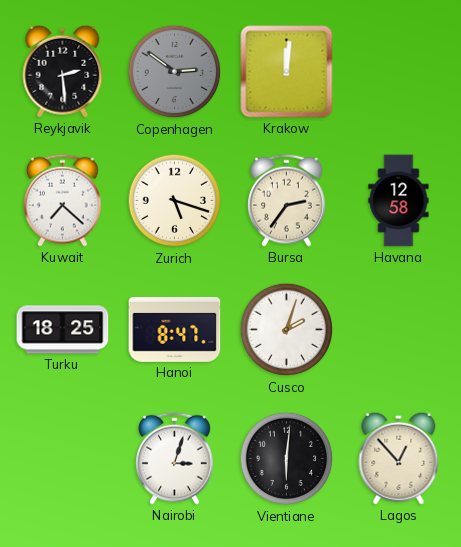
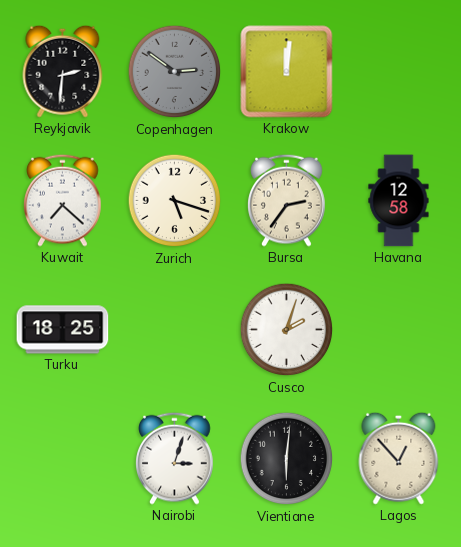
Reykjavik: 2:29 -> 2:31 (63, 71)
Hanoi: 8:47 -> none (175, 329)
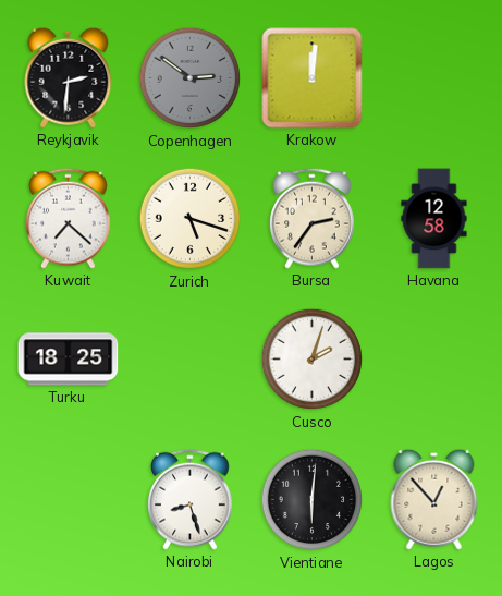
Nairobi: 3:03 -> 8:27 (191, 499)
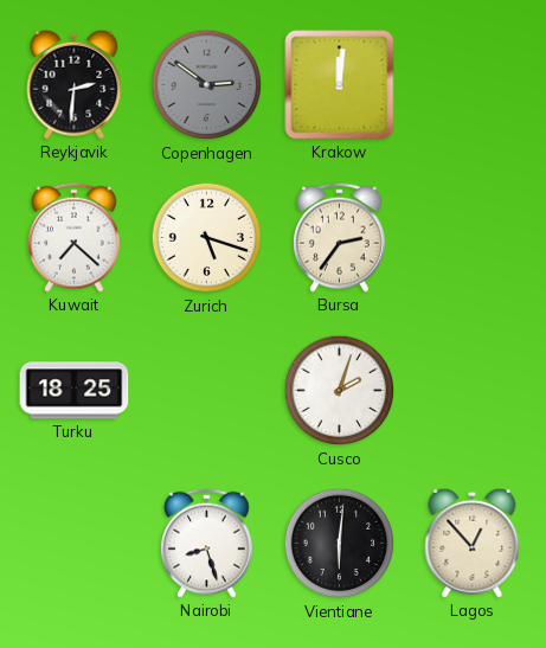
Havana: 12:58 -> none (434, 219)
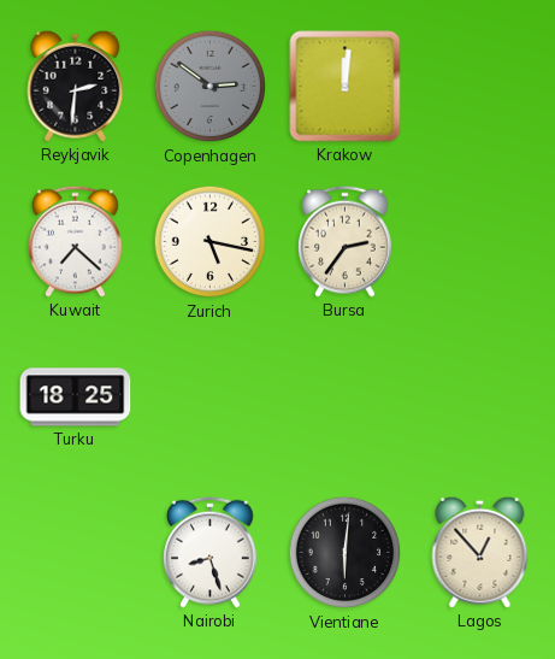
Zurich: 5:18 -> 5:17 (211, 242)
Cusco: 2:03 -> none (340, 391)
